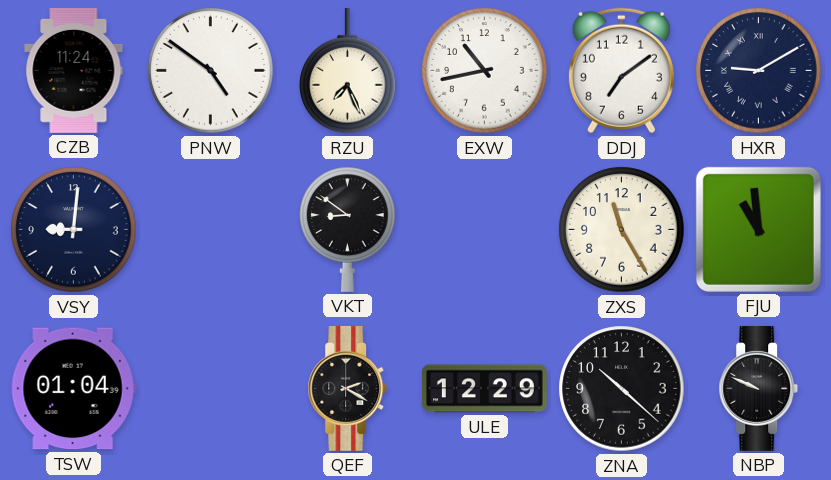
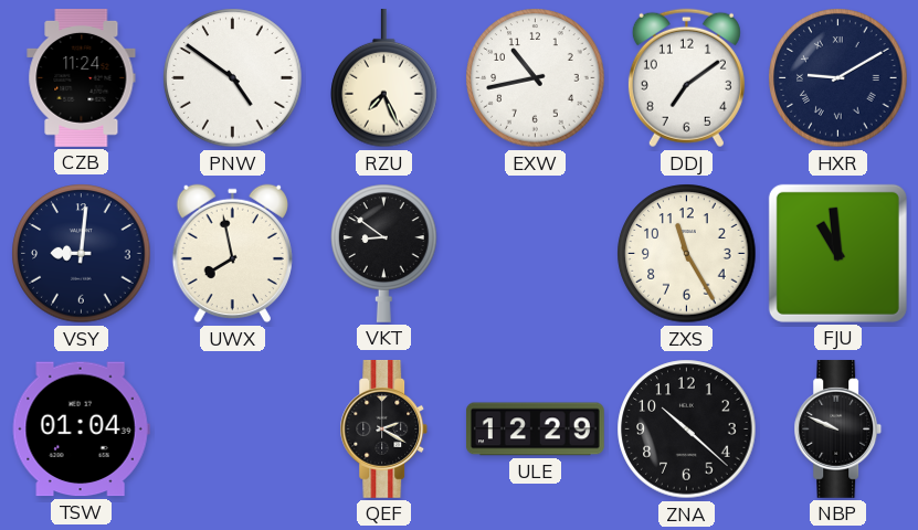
UWX: none -> 7:58 (232, 254)
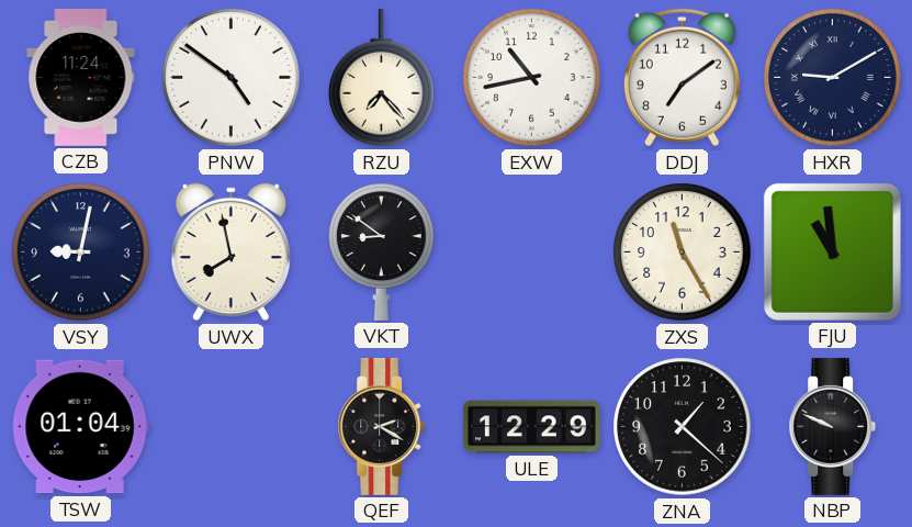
RZU: 7:26 -> 7:23 (382, 78)
VSY: 9:01 -> 9:02 (81, 253)
ZNA: 10:22 -> 1:22 (683, 427)
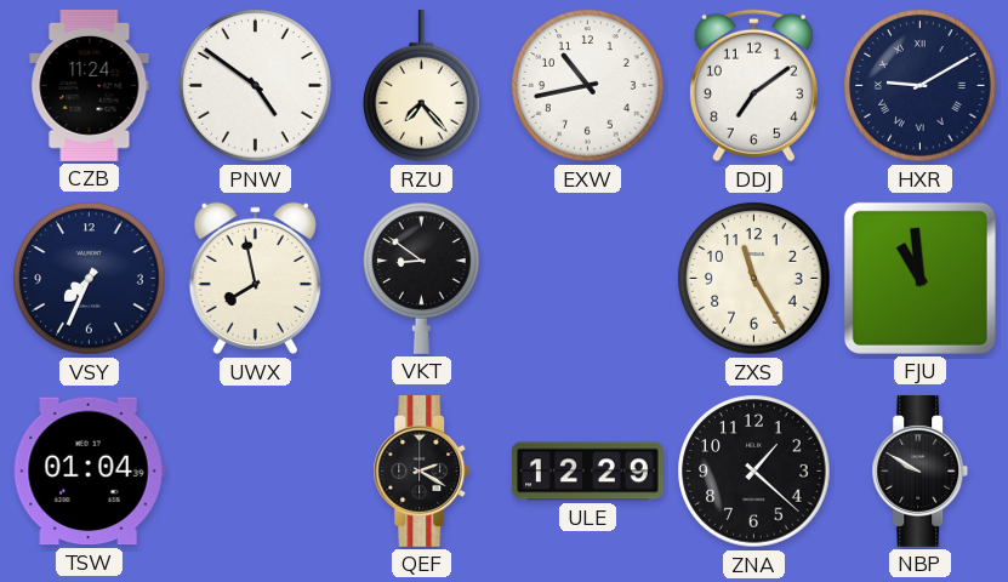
VSY: 9:02 -> 7:34 (90, 279)
NBP: 9:49 -> 9:50 (921, 470)
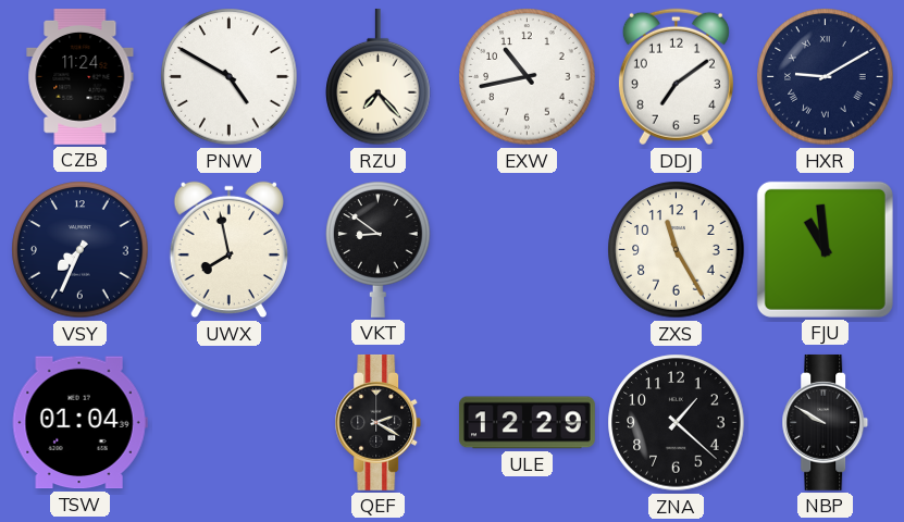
PNW: 4:51 -> 4:50 (230, 77)
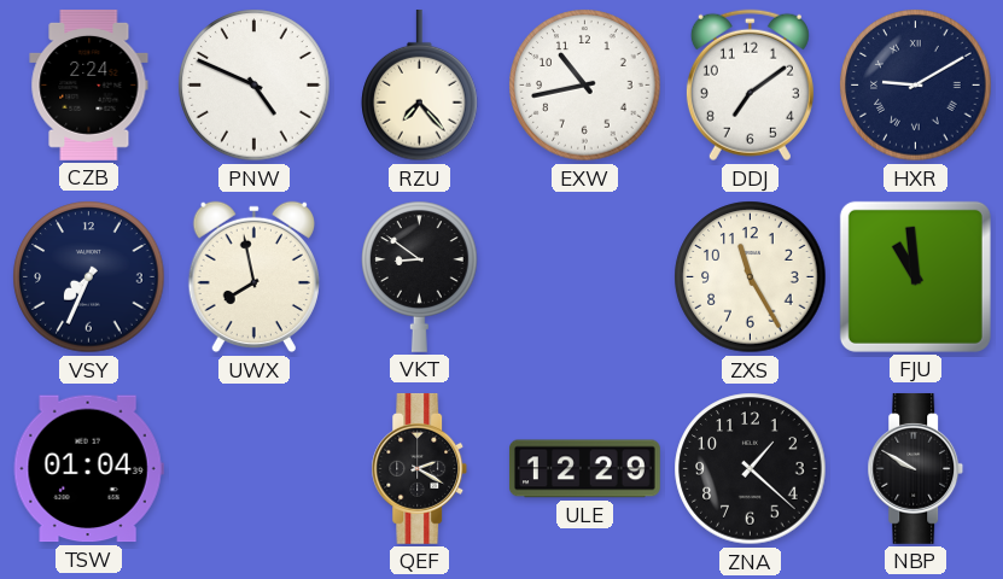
CZB: 11:24 -> 2:24 (89, 84)
PNW: 4:50 -> 4:49 (255, 86)
